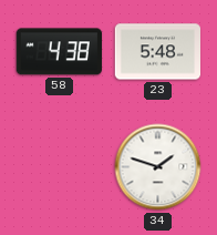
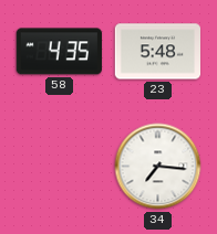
58: 4:38 -> 4:35 (59, 52)
34: 1:48 -> 7:16 (158, 167)
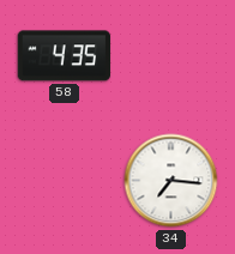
23: 5:48 -> none (157, 52)
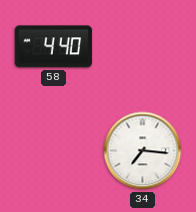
58: 4:35 -> 4:40 (53, 47)
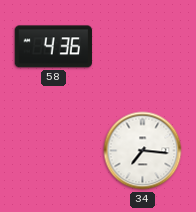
58: 4:40 -> 4:36 (53, 47)
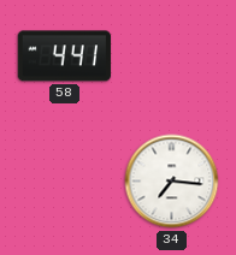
58: 4:36 -> 4:41 (64, 57)
